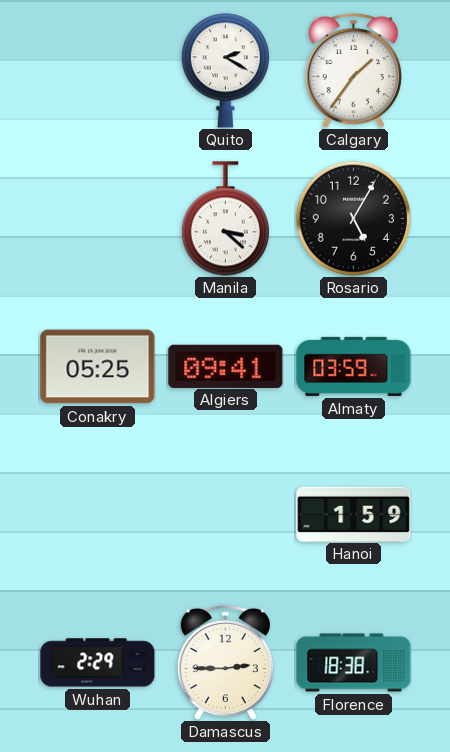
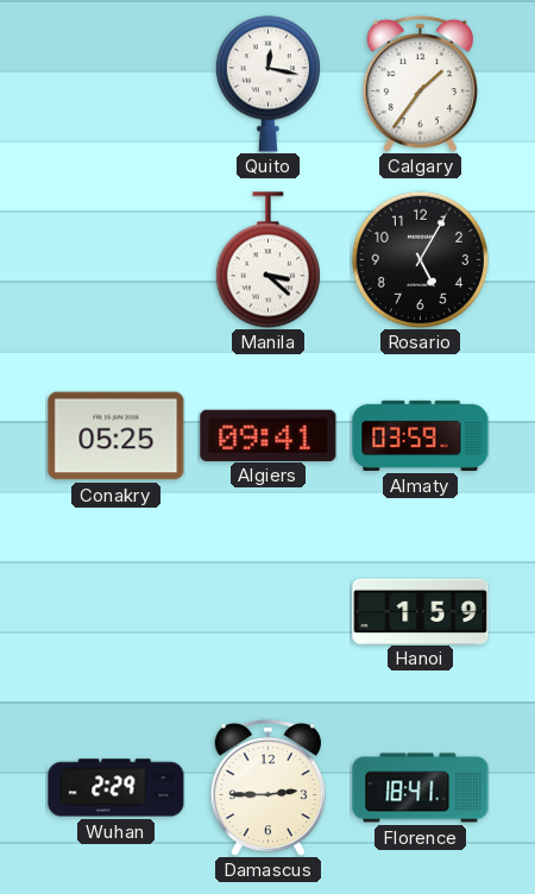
Quito: 2:20 -> 12:17 (267, 84)
Florence: 18:38 -> 18:41 (421, 788)
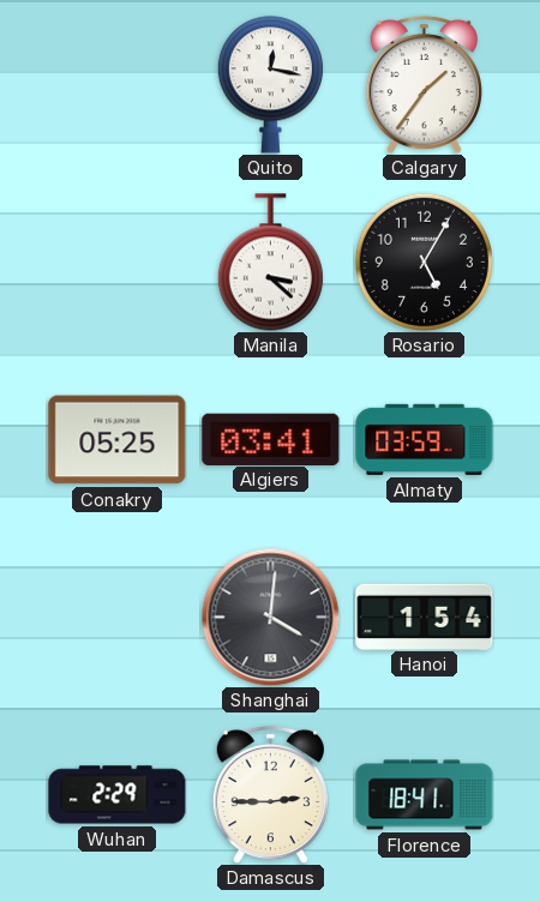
Algiers: 09:41 -> 03:41 (271, 439)
Shanghai: none -> 4:01 (270, 617)
Hanoi: 1:59 -> 1:54 (425, 617)
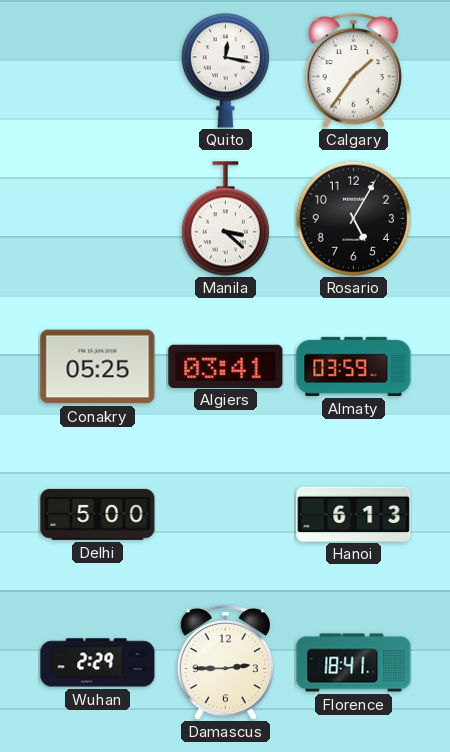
Delhi: none -> 5:00 (98, 514)
Shanghai: 4:01 -> none (270, 617)
Hanoi: 1:54 -> 6:13 (354, 514)
